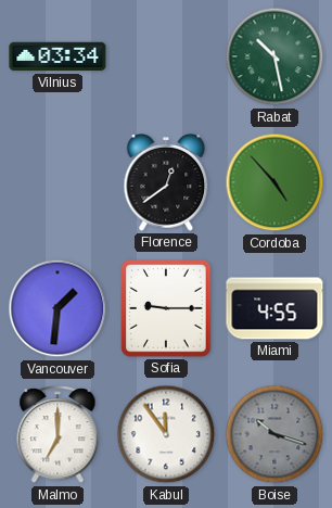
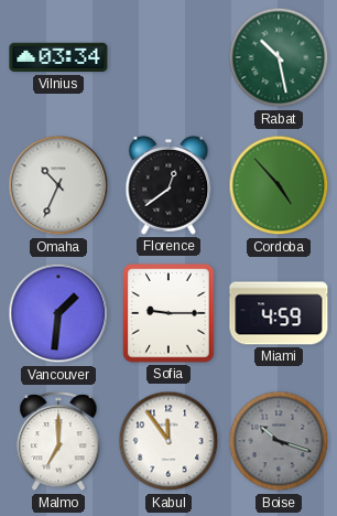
Omaha: none -> 10:34 (58, 185)
Miami: 4:55 -> 4:59 (279, 313)
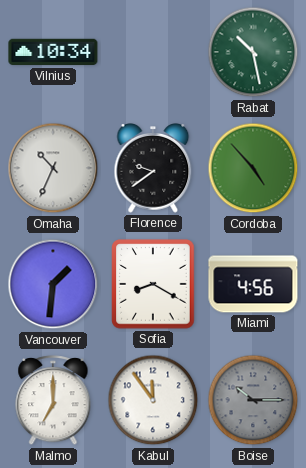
Vilnius: 03:34 -> 10:34 (53, 52)
Florence: 12:39 -> 9:39 (153, 169)
Sofia: 9:15 -> 8:20 (153, 284)
Miami: 4:59 -> 4:56 (253, 284)
Boise: 10:18 -> 10:15 (253, 400)
